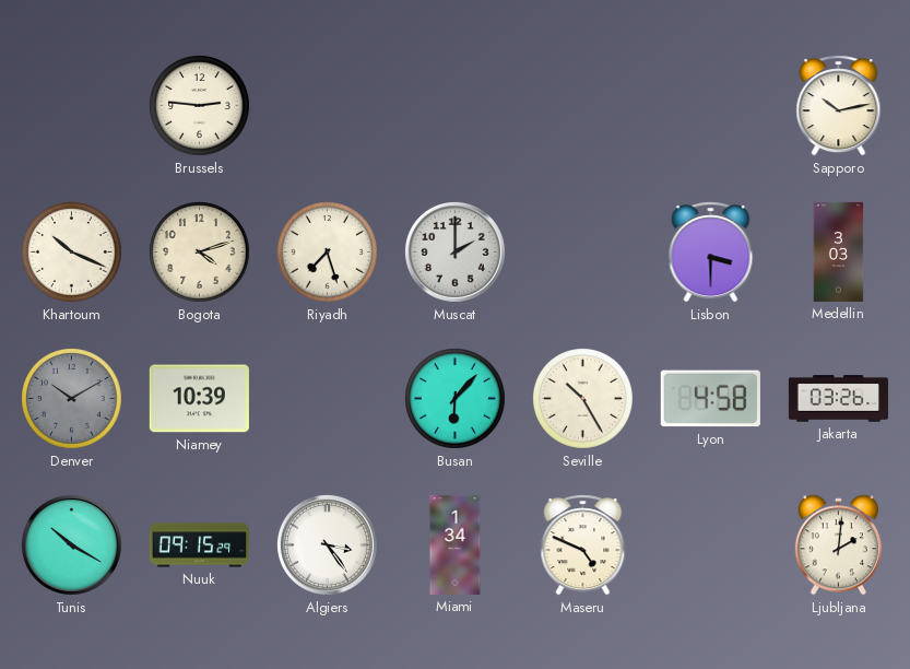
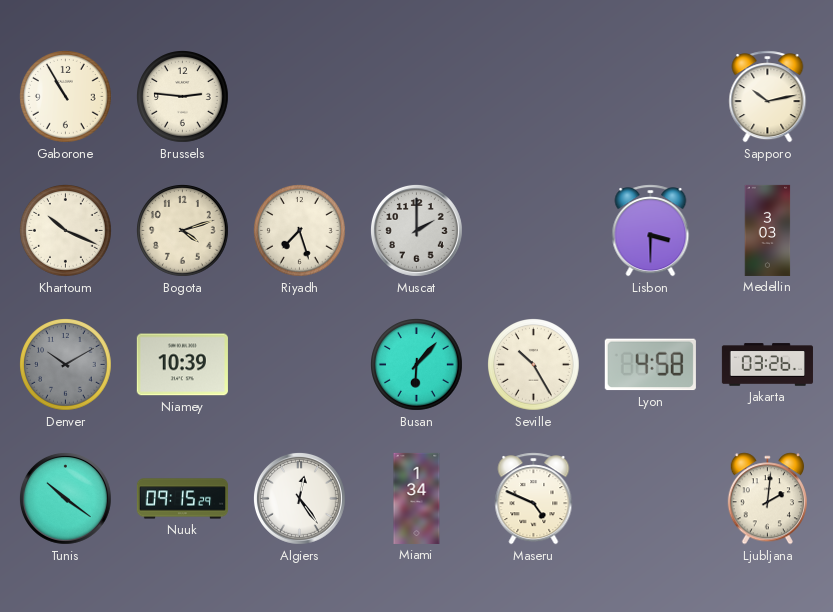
Gaborone: none -> 10:55 (66, 97)
Tunis: 10:20 -> 10:21 (65, 498)
Algiers: 3:24 -> 12:24 (299, 498)
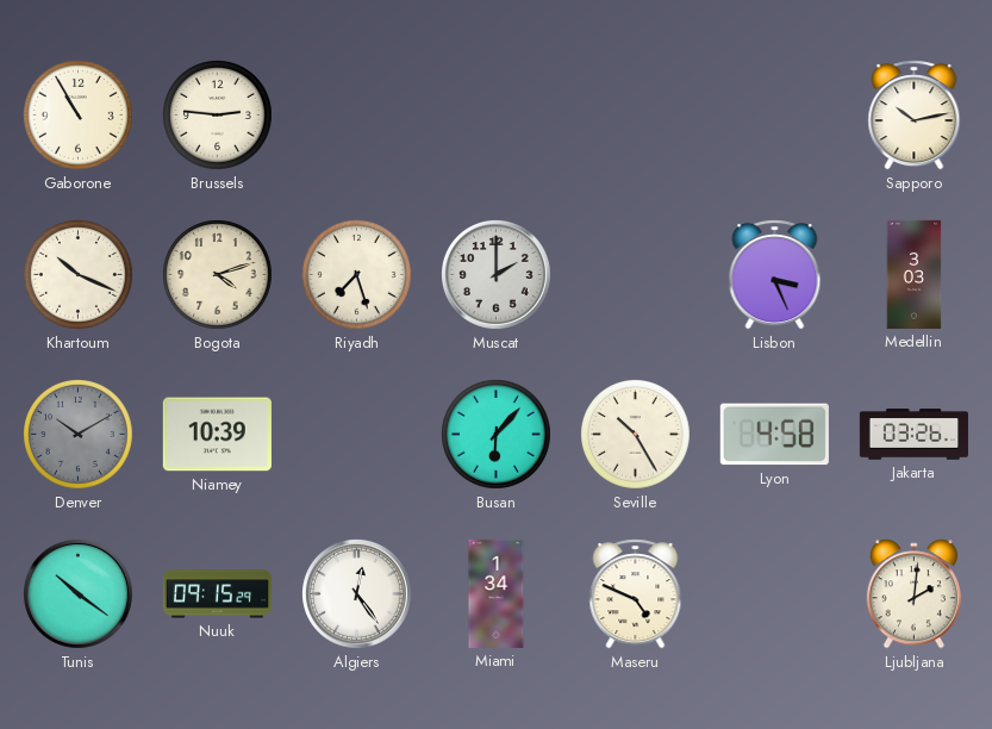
Lisbon: 3:30 -> 3:26 (775, 275)
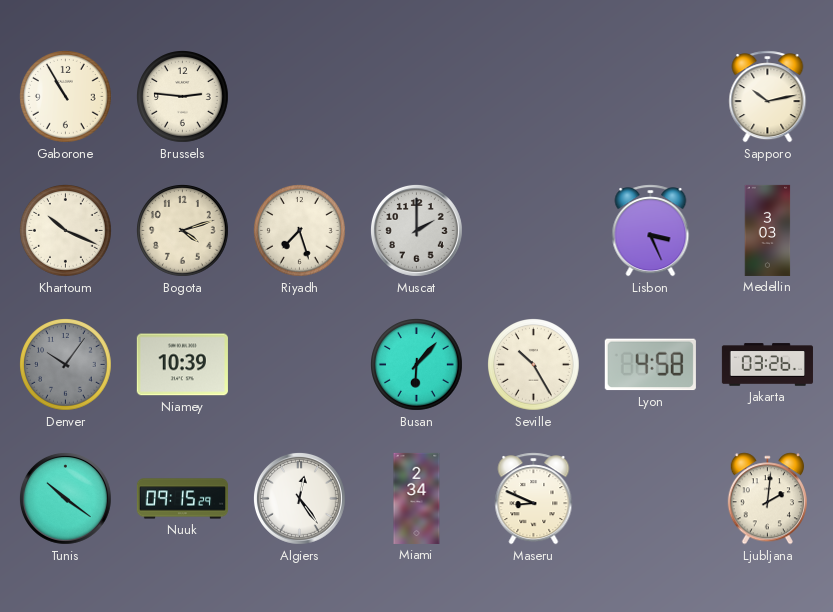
Denver: 10:10 -> 10:06 (66, 365)
Miami: 1:34 -> 2:34 (417, 498)
Maseru: 4:49 -> 8:49 (534, 499)
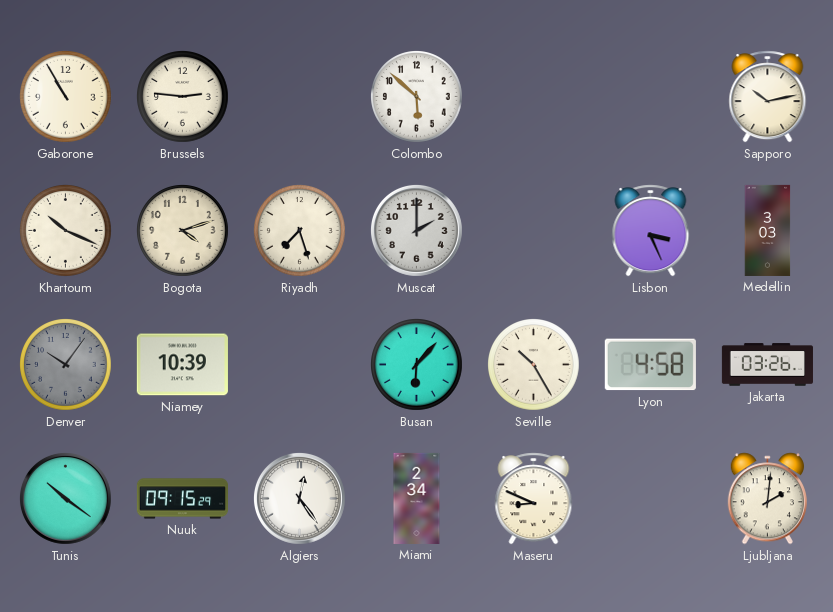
Colombo: none -> 5:52 (417, 97)
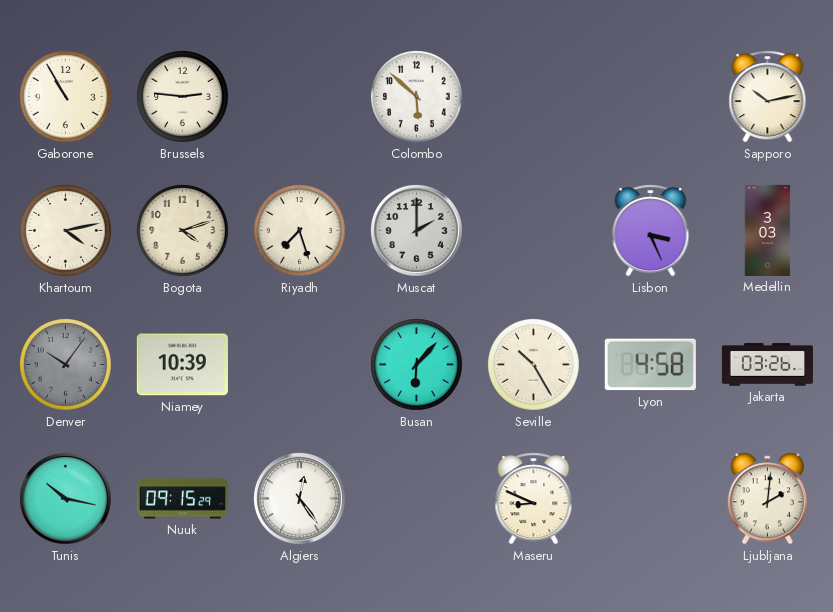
Khartoum: 10:19 -> 4:13 (66, 231)
Tunis: 10:21 -> 10:17 (65, 498)
Miami: 2:34 -> none (417, 498)
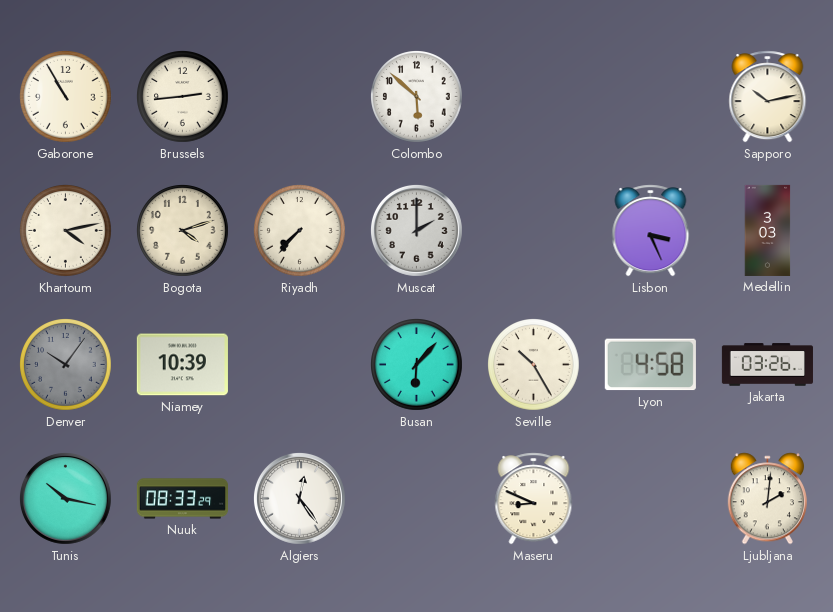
Brussels: 2:46 -> 2:44 (183, 97)
Riyadh: 7:27 -> 7:37 (300, 231)
Nuuk: 09:15 -> 08:33 (182, 499)
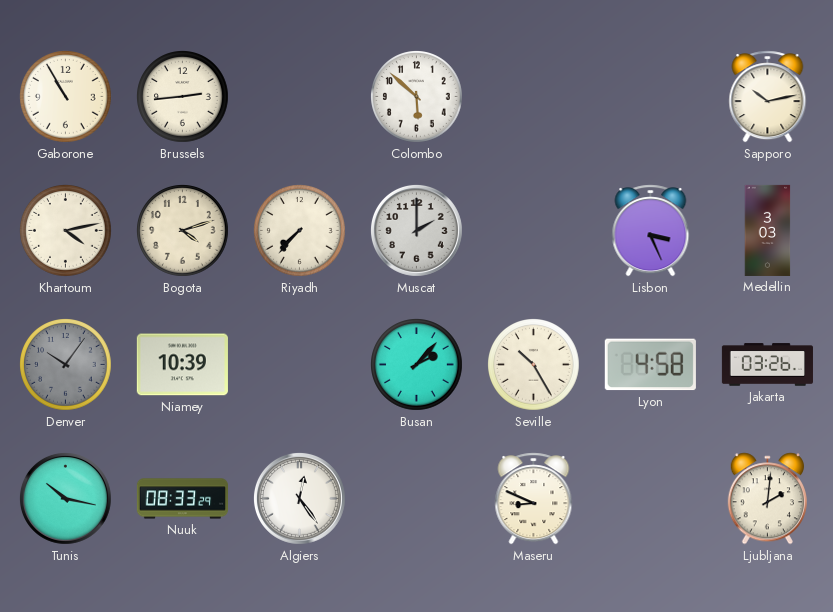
Busan: 6:07 -> 2:07 (417, 365)
